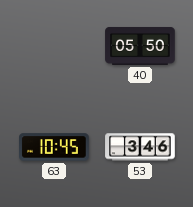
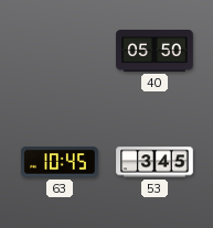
53: 3:46 -> 3:45 (155, 162)
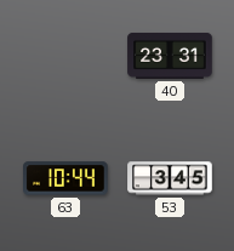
40: 05:50 -> 23:31 (170, 56)
63: 10:45 -> 10:44 (65, 178)
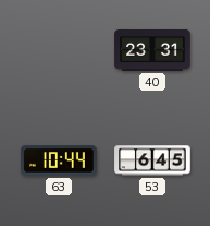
53: 3:45 -> 6:45 (152, 160)
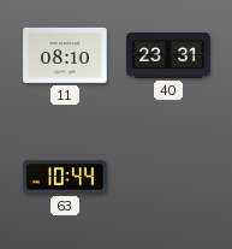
11: none -> 08:10 (65, 55)
53: 6:45 -> none (152, 160)
